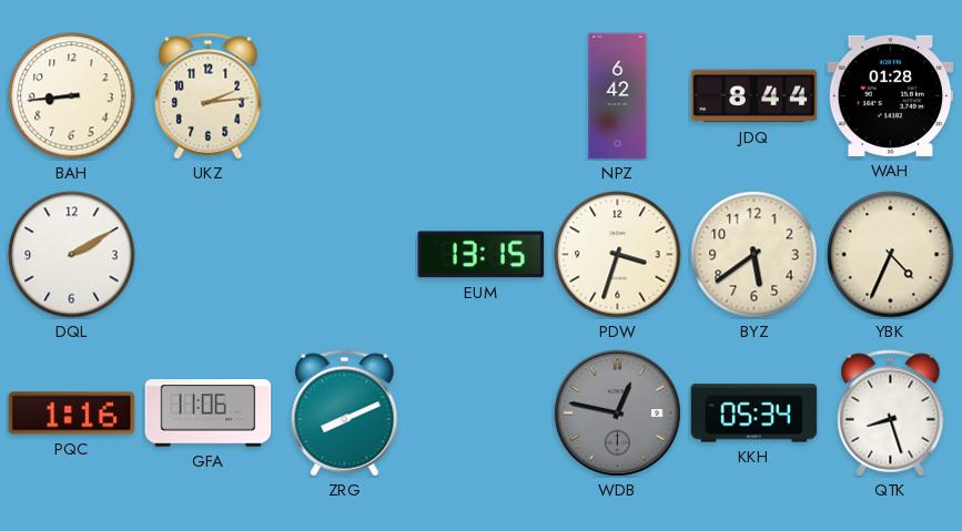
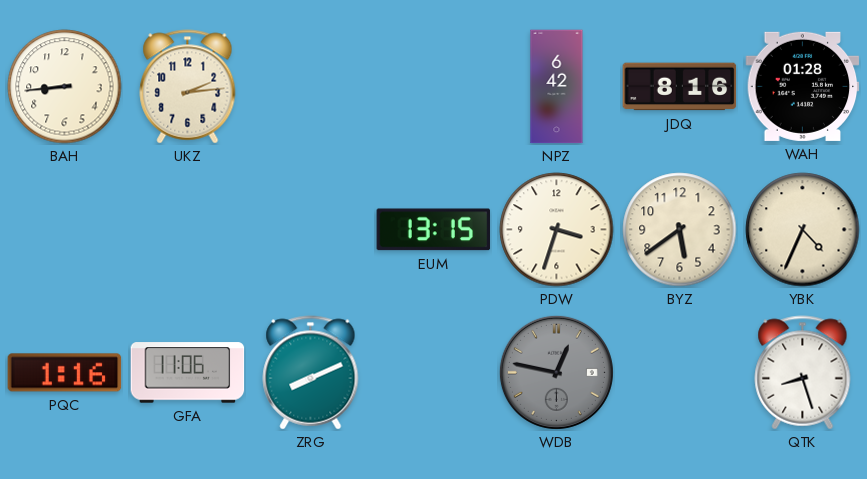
JDQ: 8:44 -> 8:16 (680, 87)
DQL: 2:10 -> none (72, 255)
KKH: 05:34 -> none (755, 413)
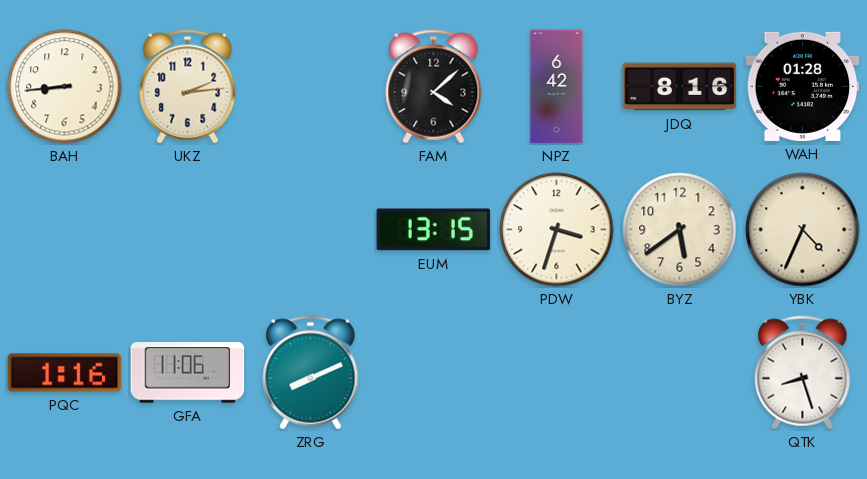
FAM: none -> 4:08 (434, 87)
WDB: 12:47 -> none (556, 372)
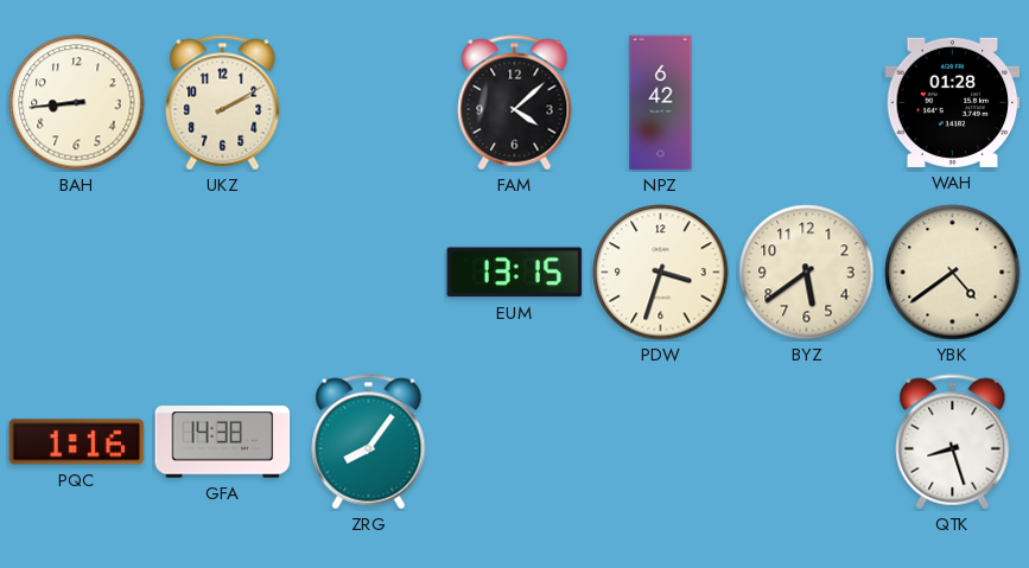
UKZ: 2:14 -> 2:10 (223, 103)
JDQ: 8:16 -> none (680, 87)
YBK: 4:34 -> 4:39 (953, 273)
GFA: 11:06 -> 14:38 (223, 442)
ZRG: 8:11 -> 8:06 (369, 442)
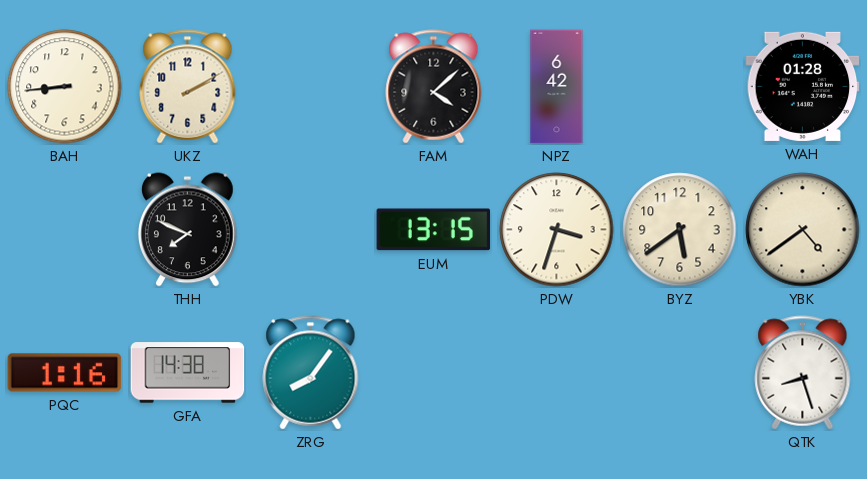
THH: none -> 7:49 (188, 230)
